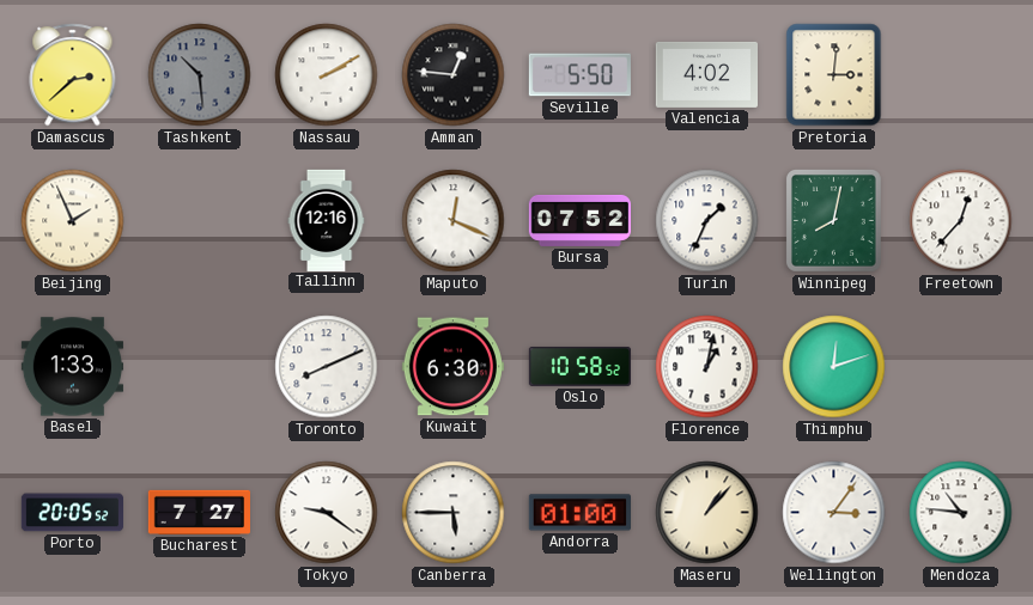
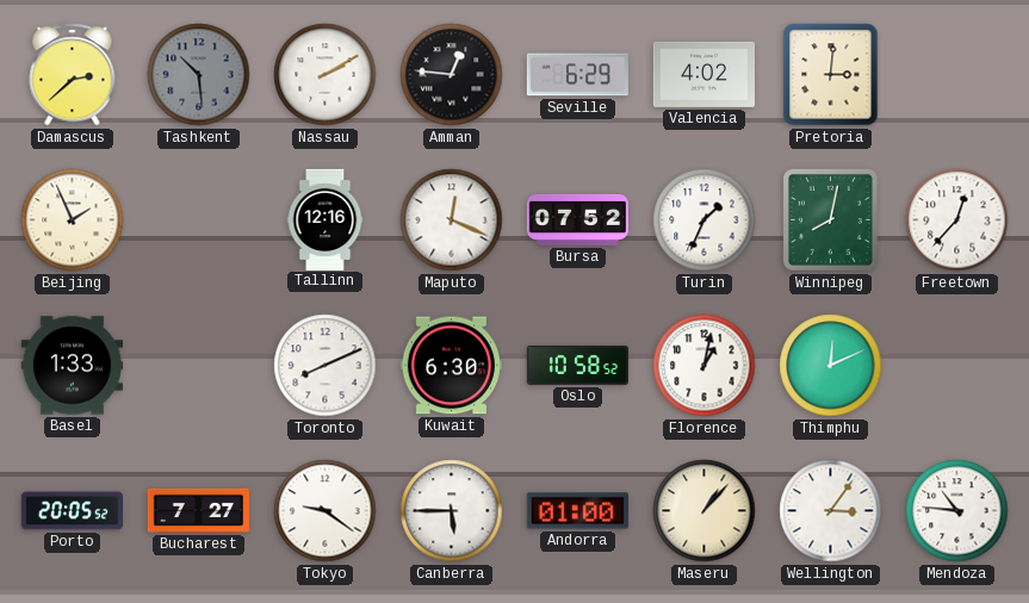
Seville: 5:50 -> 6:29 (577, 75)
Thimphu: 12:12 -> 12:11 (831, 366)
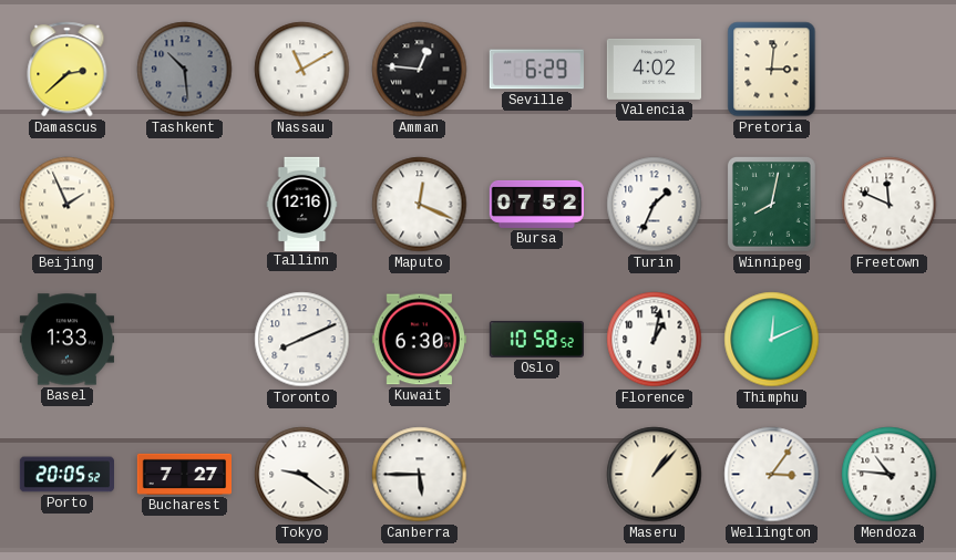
Nassau: 2:10 -> 11:10 (302, 70)
Freetown: 12:37 -> 11:49 (890, 205)
Andorra: 01:00 -> none (577, 511)
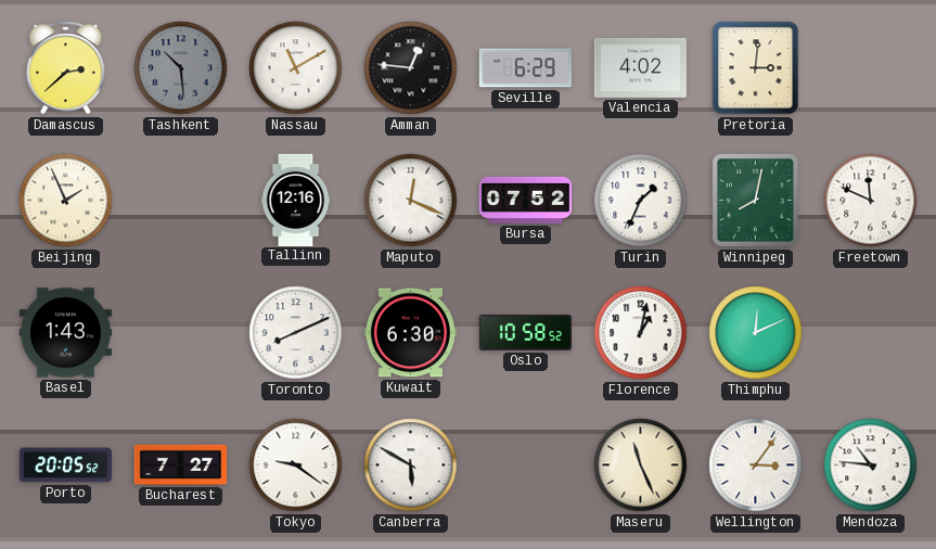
Basel: 1:33 -> 1:43 (65, 333)
Canberra: 5:45 -> 5:50 (411, 465)
Maseru: 1:07 -> 11:26 (641, 465)
